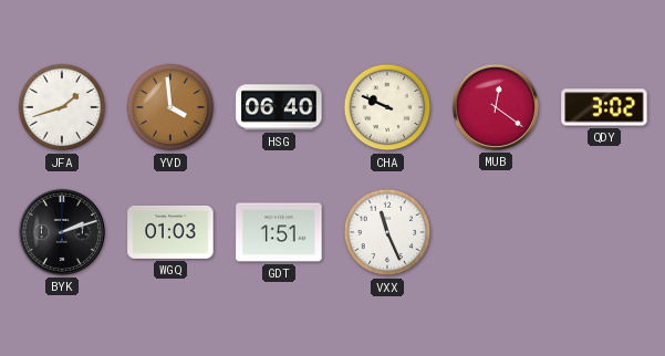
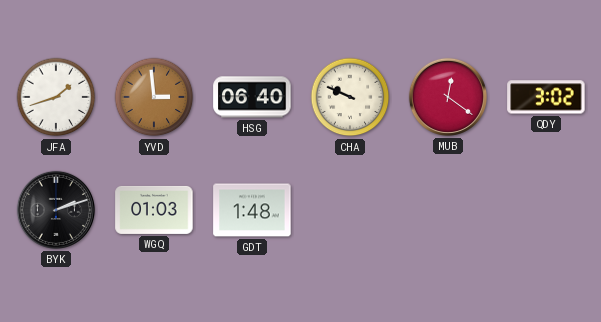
YVD: 3:59 -> 2:59 (154, 97)
GDT: 1:51 -> 1:48 (252, 210)
VXX: 11:26 -> none (387, 232)
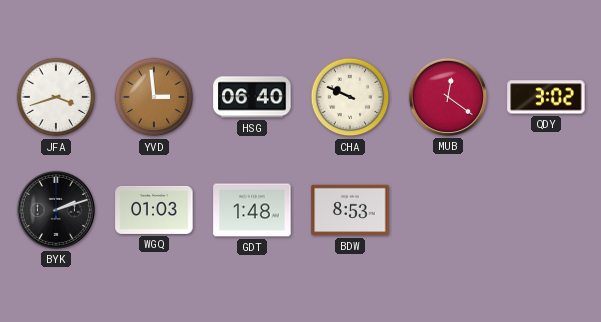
JFA: 1:42 -> 3:42 (56, 97)
BDW: none -> 8:53 (350, 210)
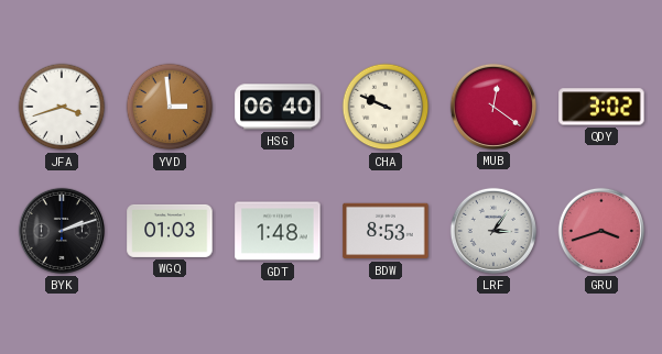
LRF: none -> 3:06 (493, 231)
GRU: none -> 3:42 (601, 231)
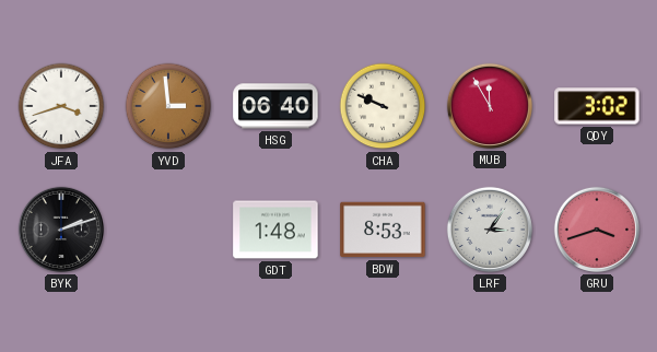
MUB: 12:21 -> 11:55 (490, 106)
WGQ: 01:03 -> none (170, 231)
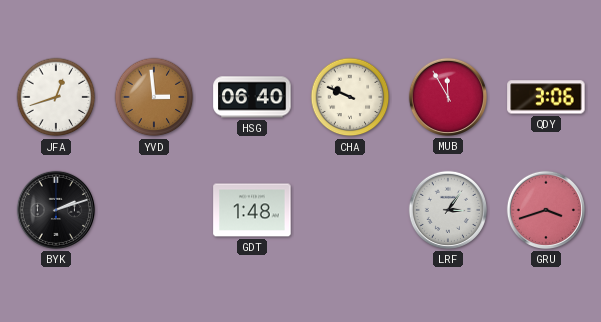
JFA: 3:42 -> 12:42 (56, 97)
QDY: 3:02 -> 3:06 (546, 97)
BDW: 8:53 -> none (383, 230)
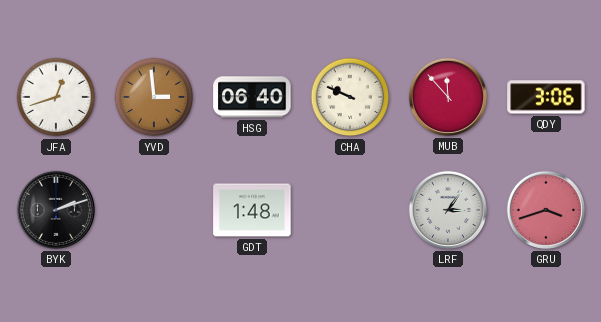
MUB: 11:55 -> 11:53 (448, 97)
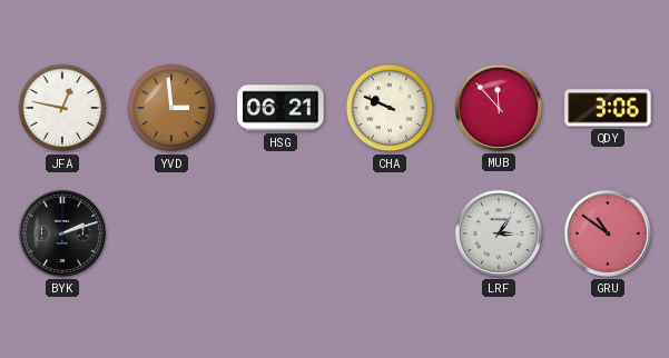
JFA: 12:42 -> 12:47 (62, 108)
HSG: 06:40 -> 06:21 (281, 108)
GDT: 1:48 -> none (252, 210)
GRU: 3:42 -> 10:51 (608, 233)
